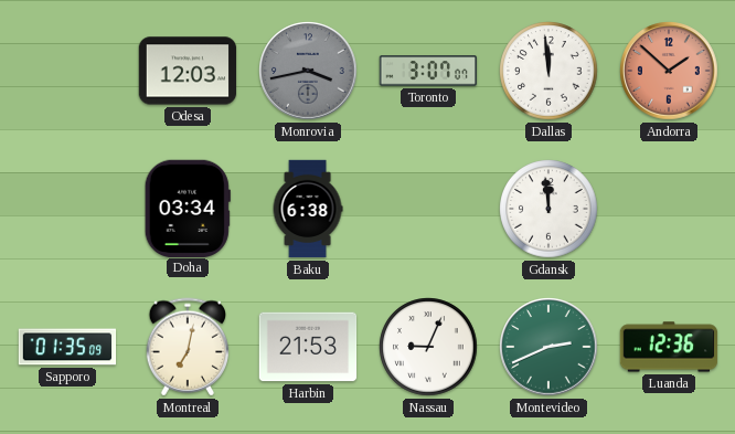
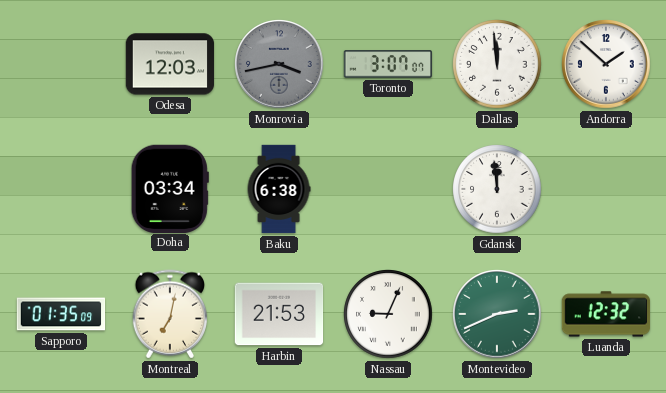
Andorra dial: salmon -> white (606, 64)
Luanda: 12:36 -> 12:32 (606, 314)
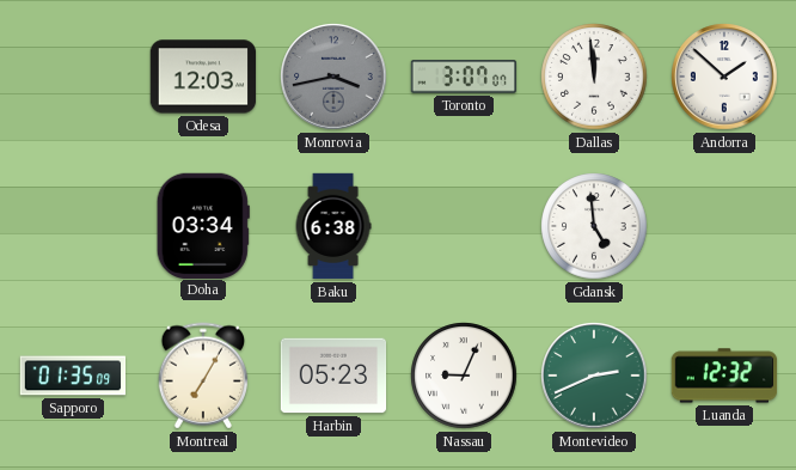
Gdansk: 11:59 -> 4:59 (594, 226)
Montreal: 7:02 -> 7:05 (203, 376)
Harbin: 21:53 -> 05:23 (333, 376)
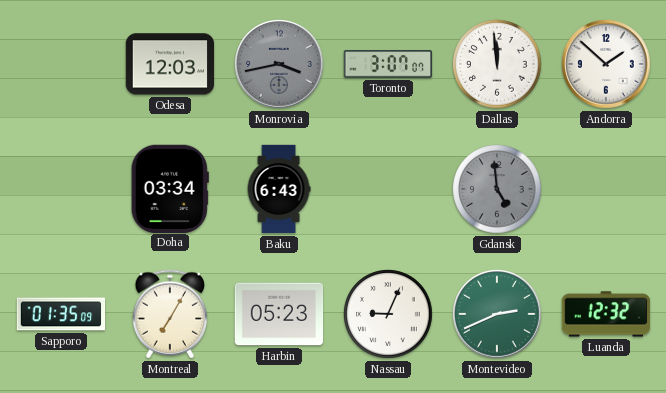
Baku: 6:38 -> 6:43 (279, 189)
Gdansk dial: white -> grey (497, 189)
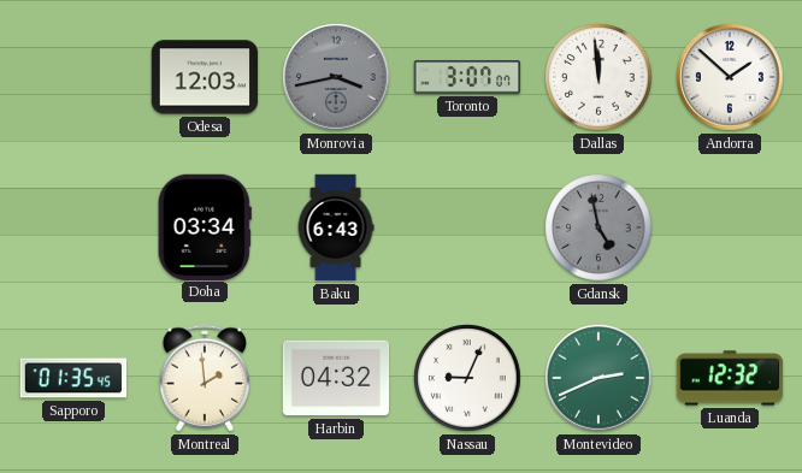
Gdansk: 4:59 -> 4:58 (598, 227)
Sapporo: 01:35:09 -> 01:35:45 (73, 378)
Montreal: 7:05 -> 1:59 (205, 378)
Harbin: 05:23 -> 04:32 (336, 378)
